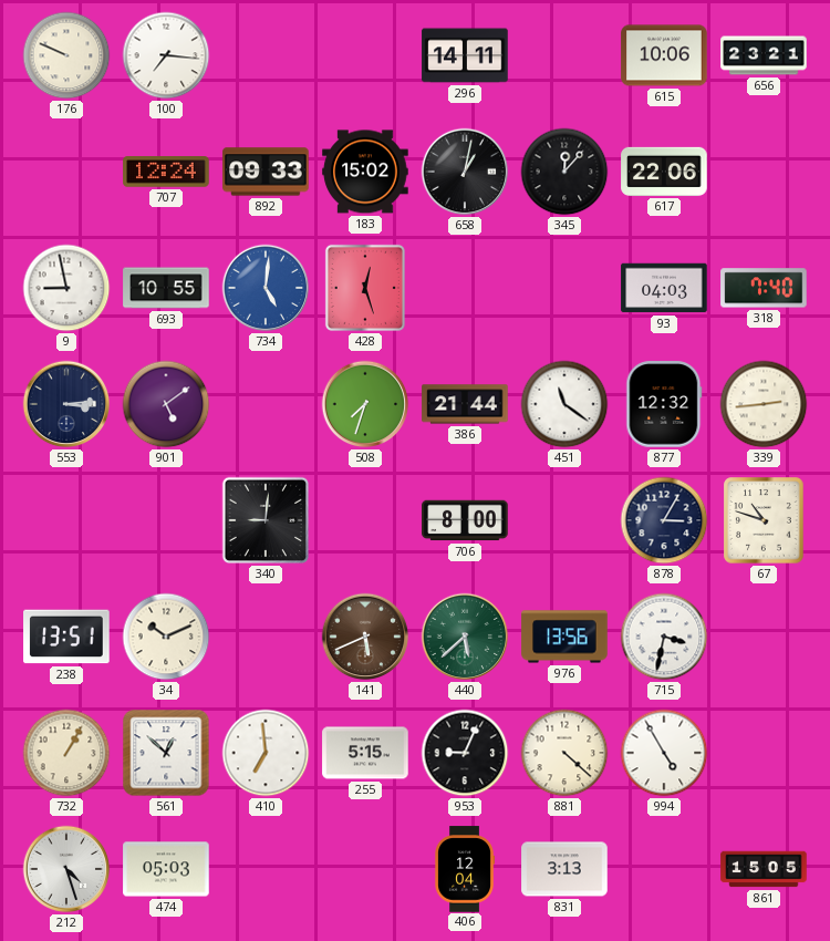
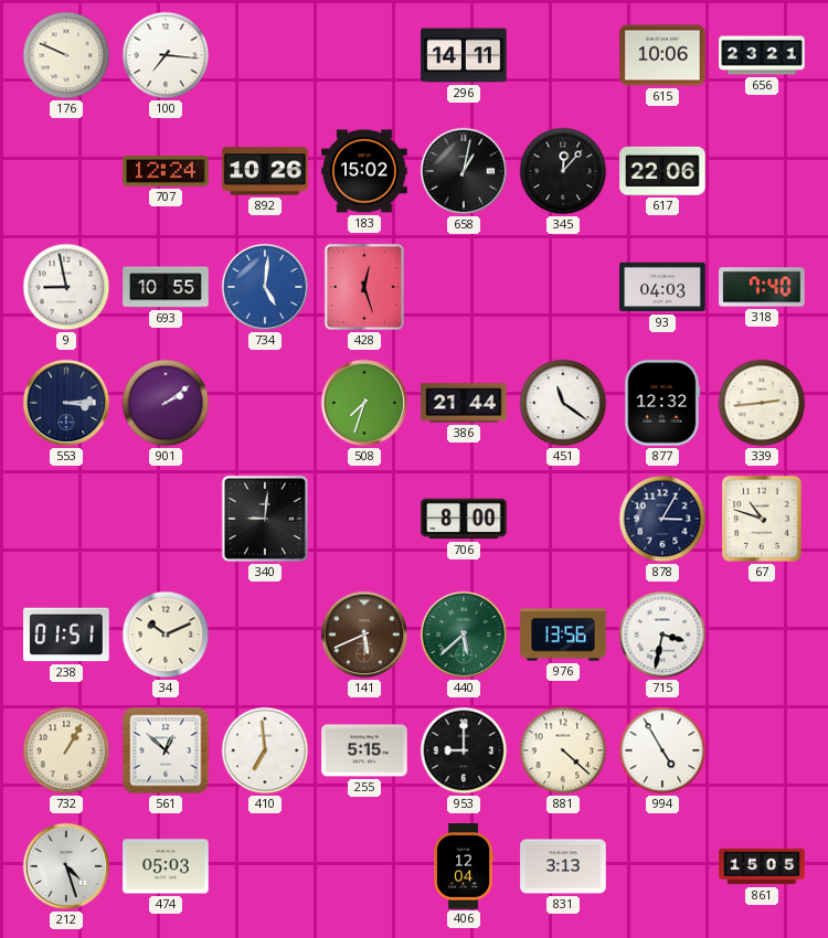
892: 09:33 -> 10:26 (265, 171)
901: 5:09 -> 2:09 (166, 403)
238: 13:51 -> 01:51 (66, 635)
953: 9:04 -> 9:00 (464, 750)
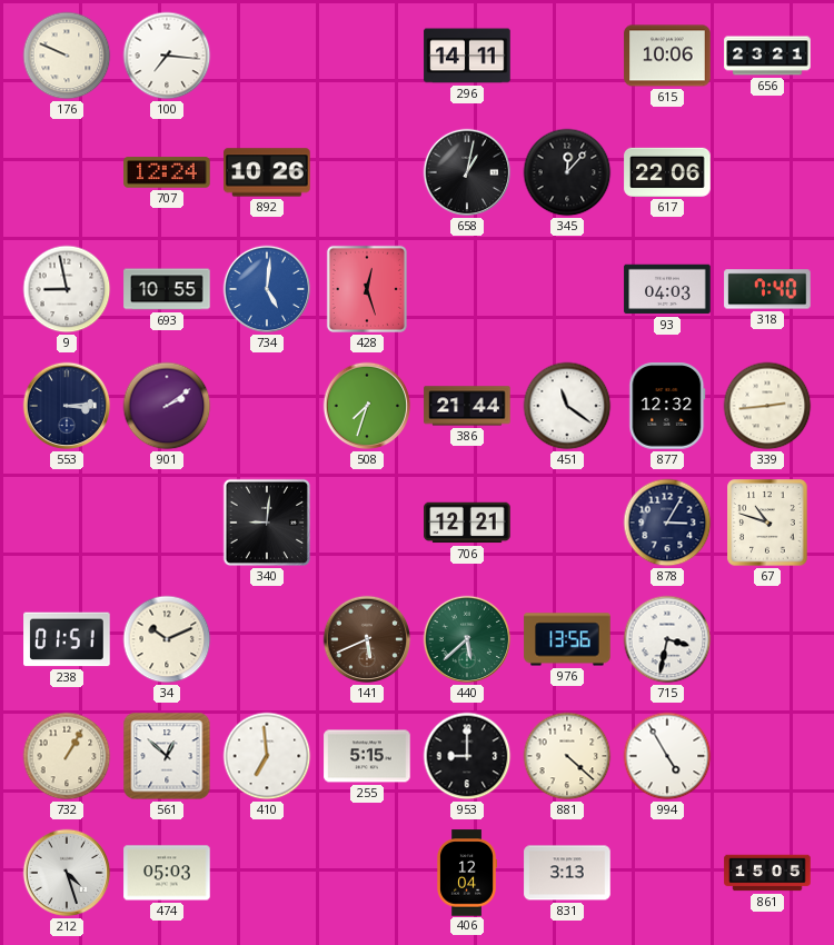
183: 15:02 -> none (364, 171)
706: 8:00 -> 12:21 (467, 523)
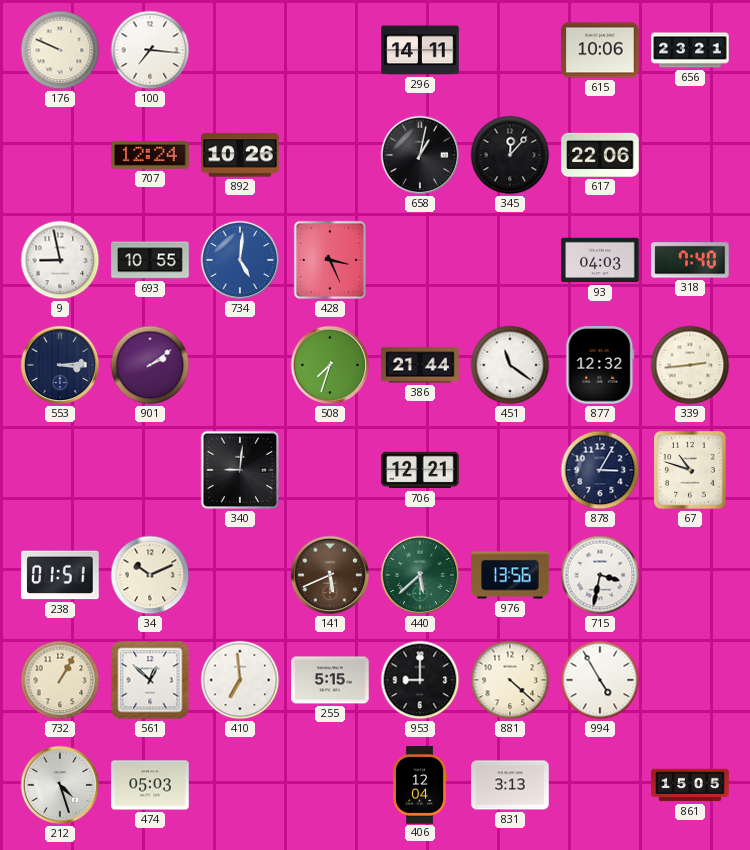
428: 12:27 -> 3:26 (330, 260)
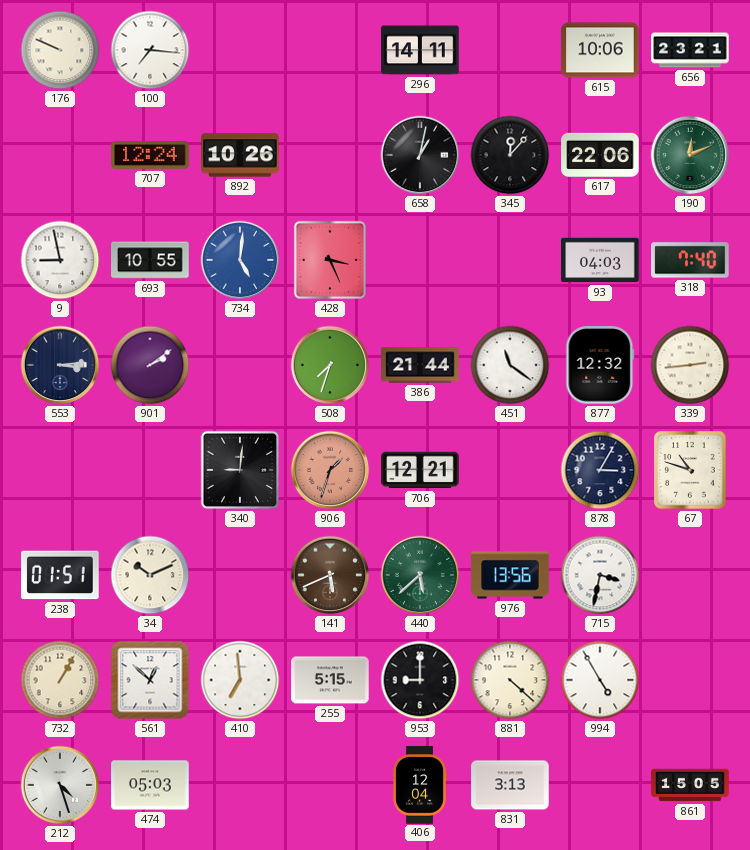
190: none -> 12:11 (690, 155)
906: none -> 1:33 (330, 470)
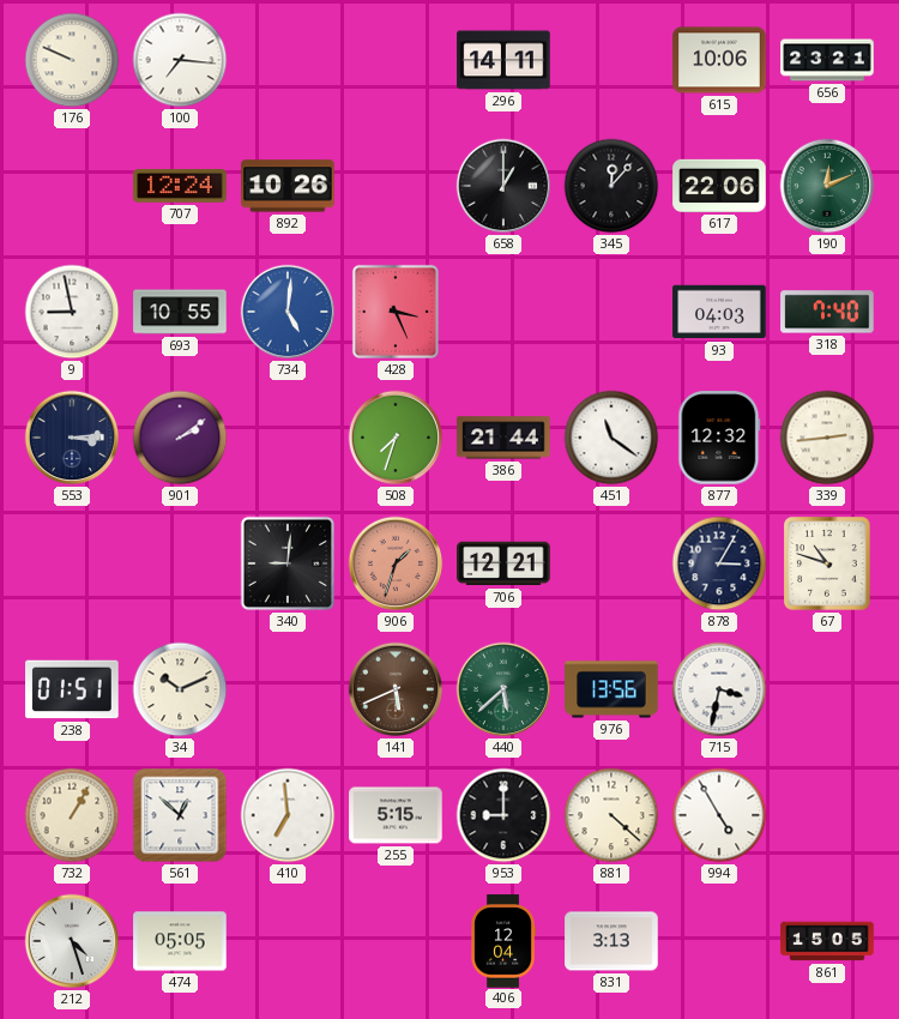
658: 1:02 -> 1:00 (503, 186)
474: 05:03 -> 05:05 (180, 941)
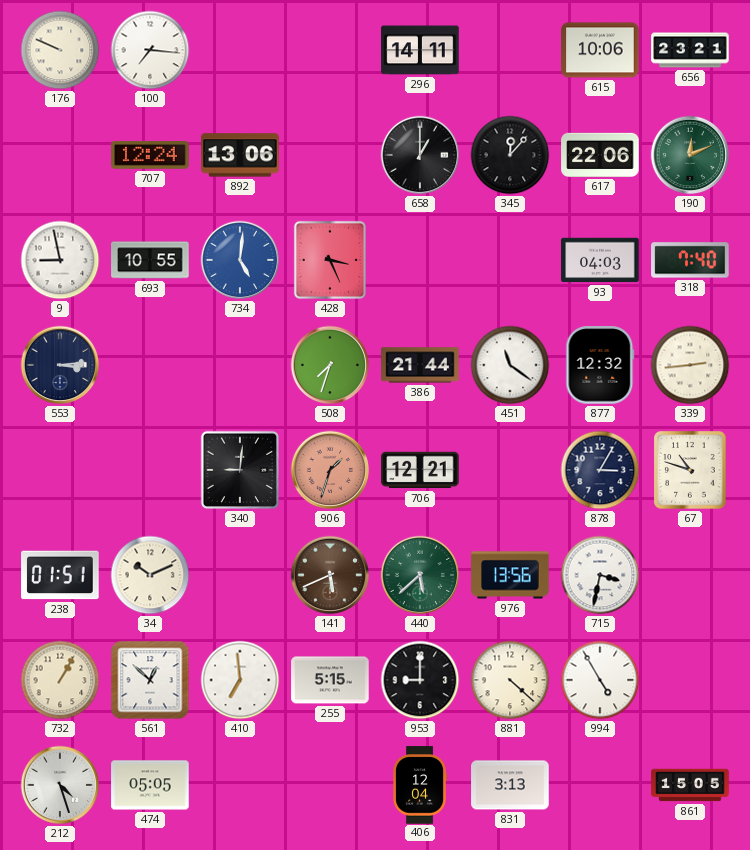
892: 10:26 -> 13:06 (240, 155)
901: 2:09 -> none (180, 438)
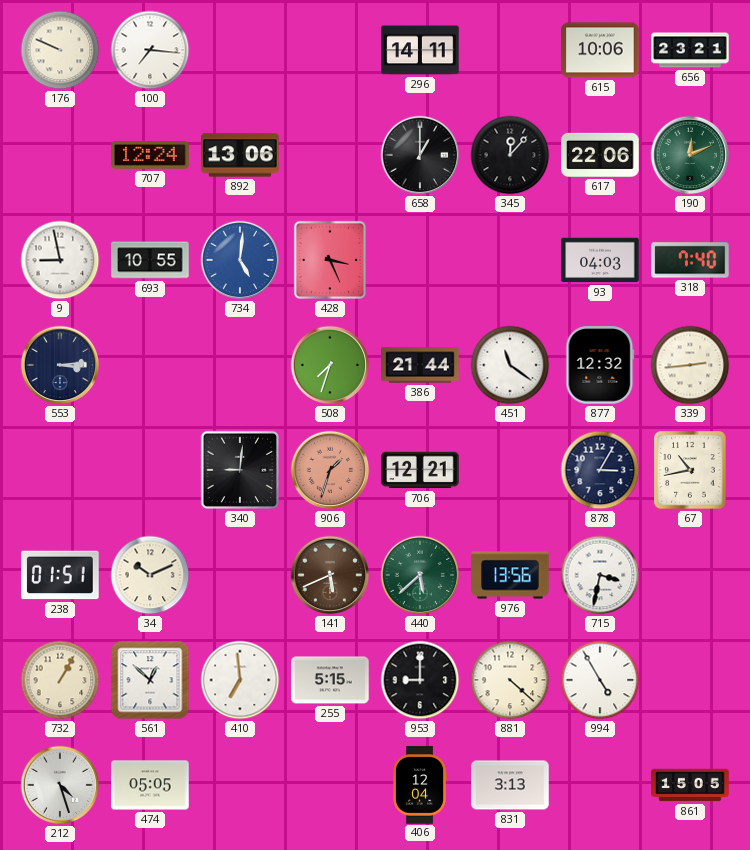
67: 10:48 -> 10:43 (690, 470)
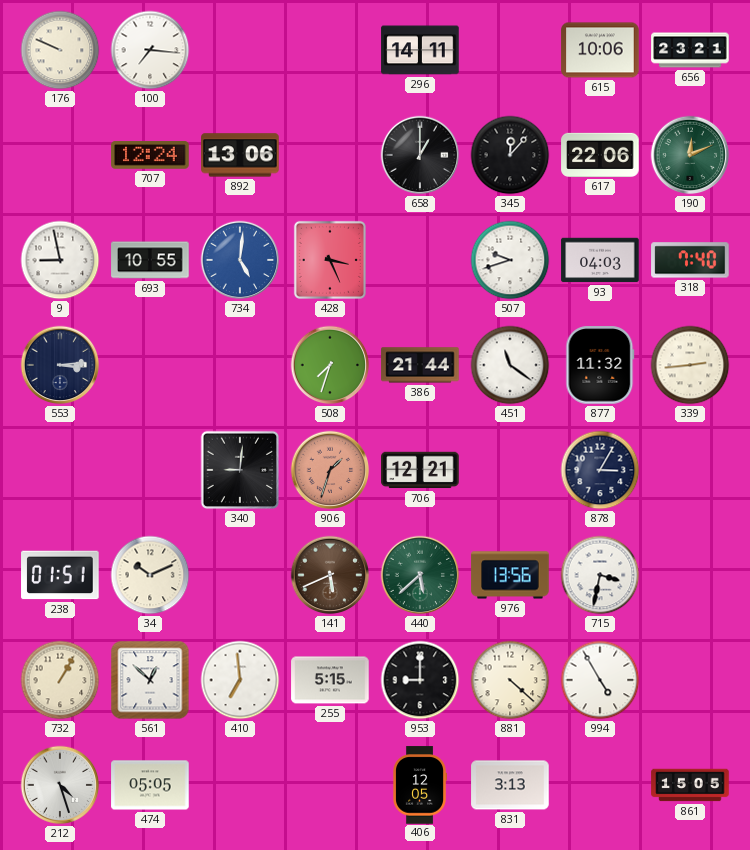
507: none -> 9:42 (510, 260)
877: 12:32 -> 11:32 (600, 365)
67: 10:43 -> none (690, 470)
406: 12:04 -> 12:05 (420, 785)
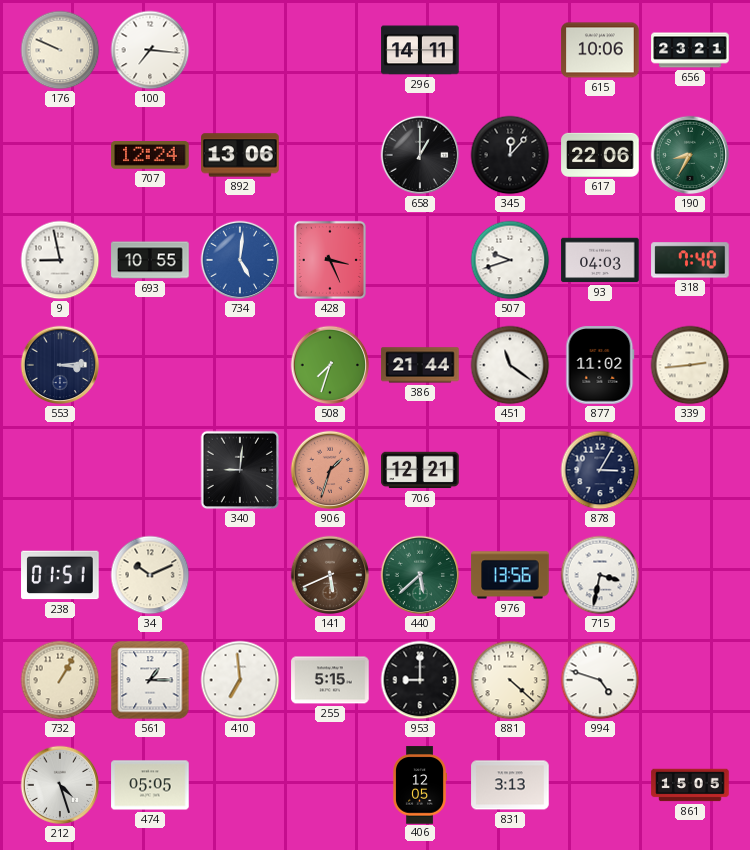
190: 12:11 -> 8:35 (690, 155)
877: 11:32 -> 11:02 (600, 365)
561: 12:52 -> 1:15 (150, 680)
994: 4:55 -> 4:48 (600, 680)
